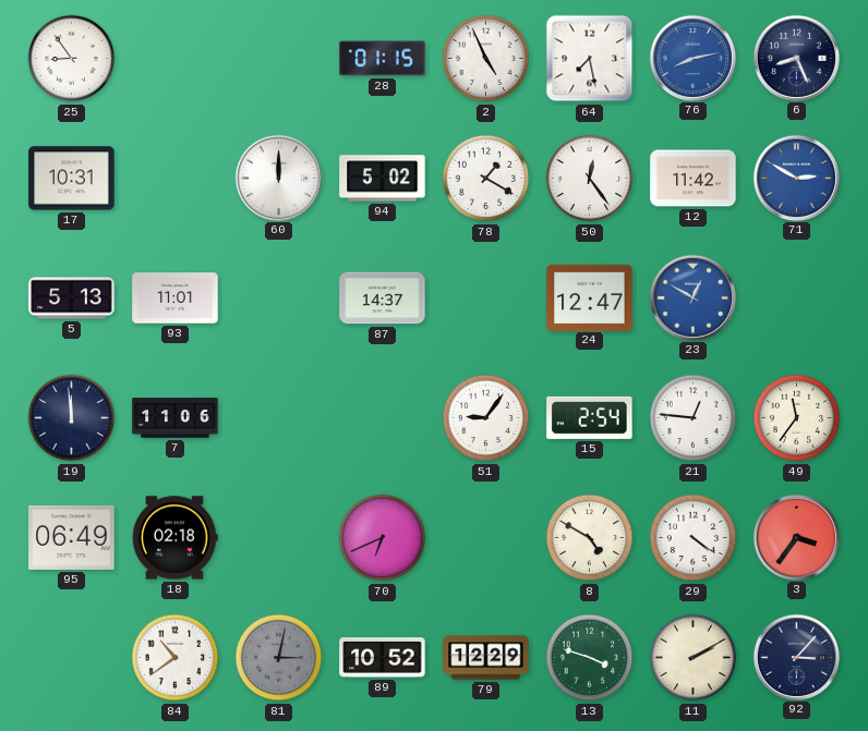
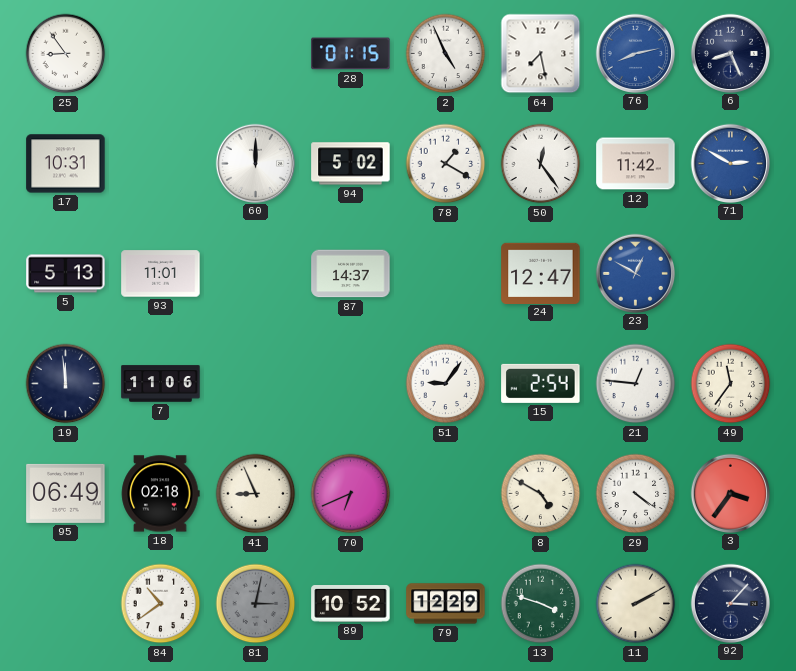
41: none -> 8:56 (256, 494)
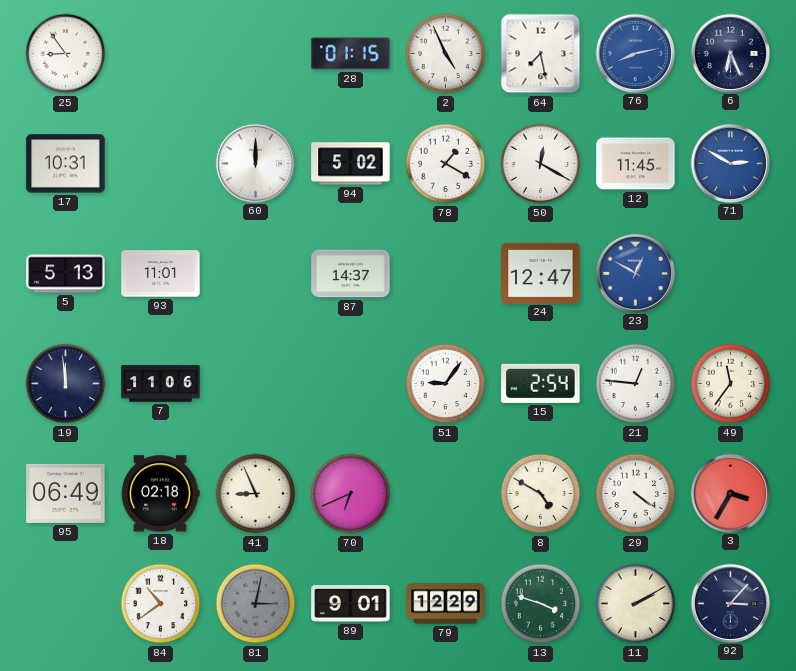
6: 8:26 -> 6:26 (730, 53)
50: 12:24 -> 12:20 (541, 164)
12: 11:42 -> 11:45 (636, 164)
3: 3:36 -> 3:35 (730, 493)
89: 10:52 -> 9:01 (351, 604)
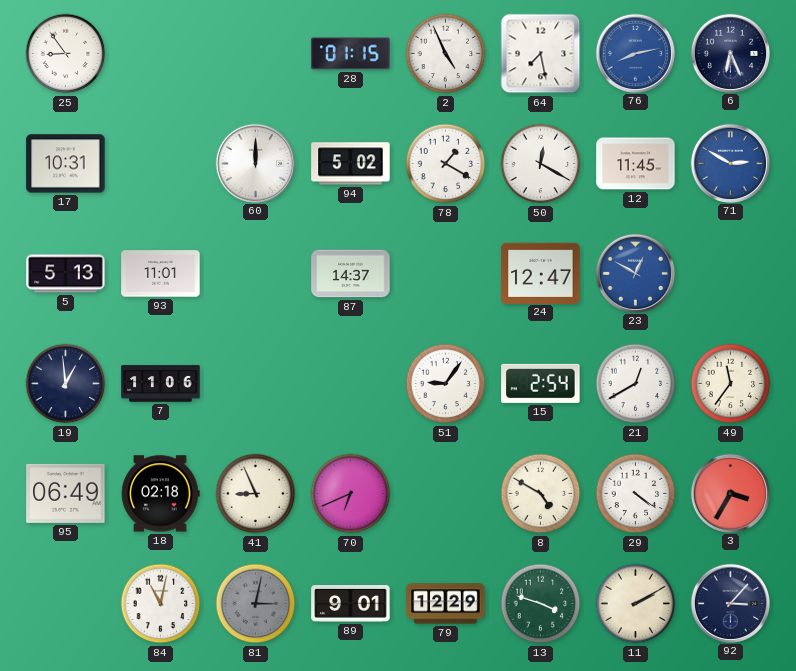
19: 11:59 -> 12:59 (66, 384)
21: 12:46 -> 12:40 (636, 384)
84: 10:39 -> 11:02 (161, 604)
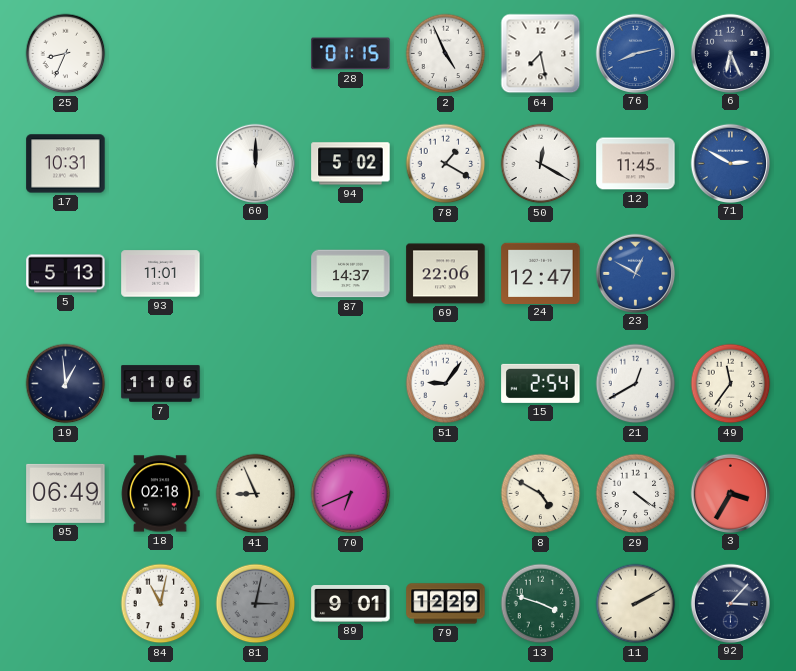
25: 8:54 -> 8:34 (66, 54)
69: none -> 22:06 (446, 274)
